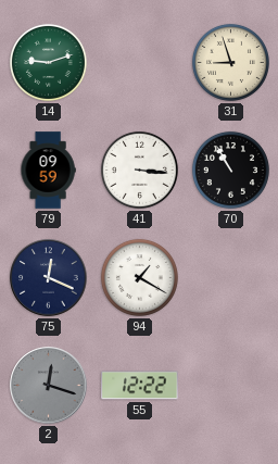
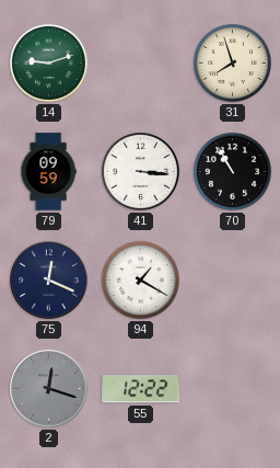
31: 8:57 -> 7:57 (232, 62)
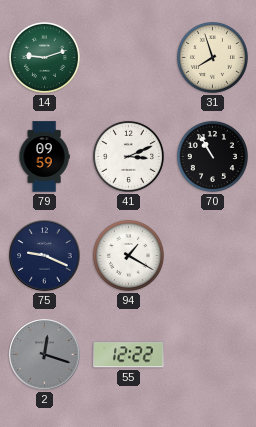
41: 3:16 -> 3:11 (128, 156)
75: 12:19 -> 9:19 (45, 256)
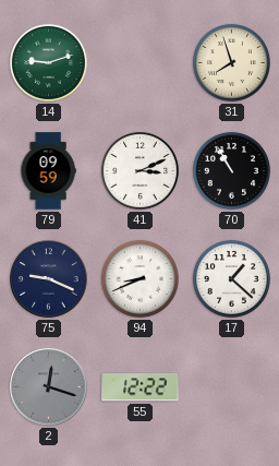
94: 1:20 -> 8:41 (139, 278)
17: none -> 1:22 (231, 278)
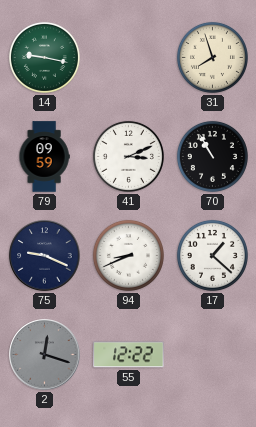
14: 9:12 -> 9:17 (44, 57)
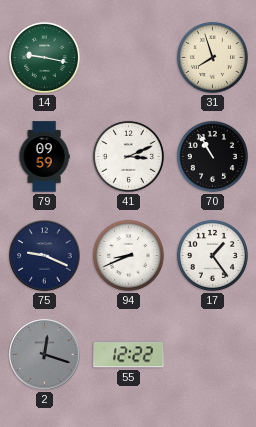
17: 1:22 -> 1:24 (212, 255)
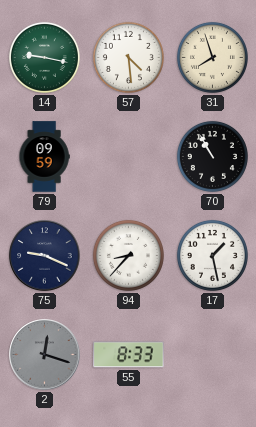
57: none -> 4:29 (128, 57)
41: 3:11 -> none (128, 156)
94: 8:41 -> 8:37 (128, 255)
17: 1:24 -> 1:28 (212, 255)
55: 12:22 -> 8:33 (129, 355)
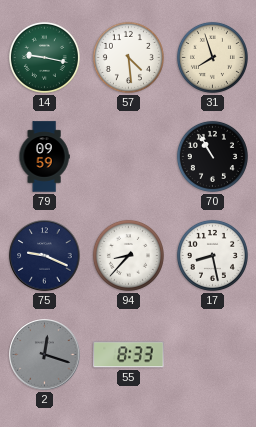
17: 1:28 -> 8:28 (212, 255)
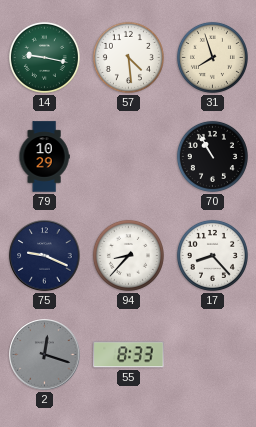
79: 09:59 -> 10:29 (44, 157)
17: 8:28 -> 8:23 (212, 255)
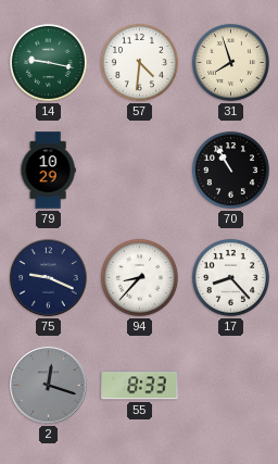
57: 4:29 -> 4:31 (139, 62)
